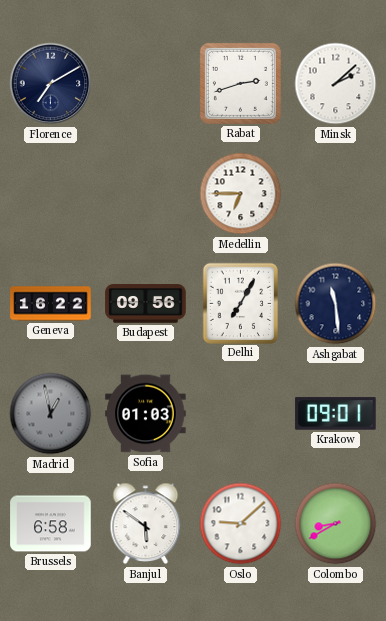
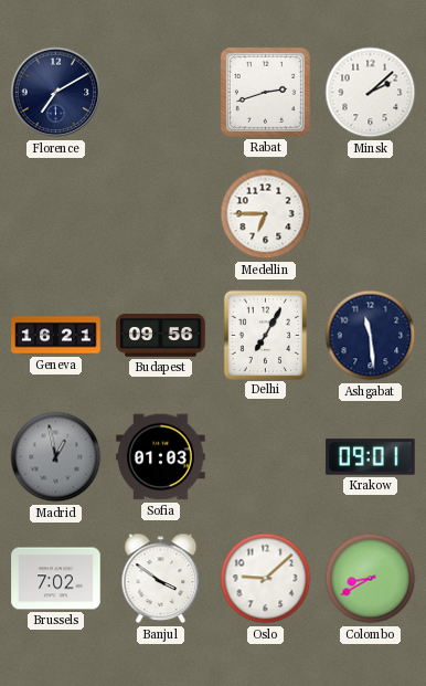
Geneva: 16:22 -> 16:21 (56, 336)
Brussels: 6:58 -> 7:02 (56, 579)
Banjul: 5:51 -> 3:51 (161, 579)
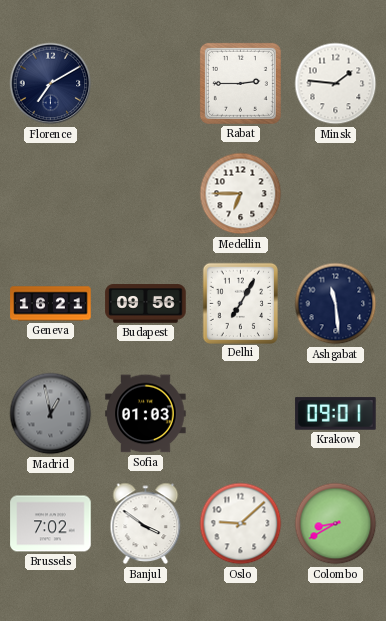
Rabat: 2:42 -> 2:45 (240, 83)
Minsk: 2:08 -> 1:46 (336, 84)
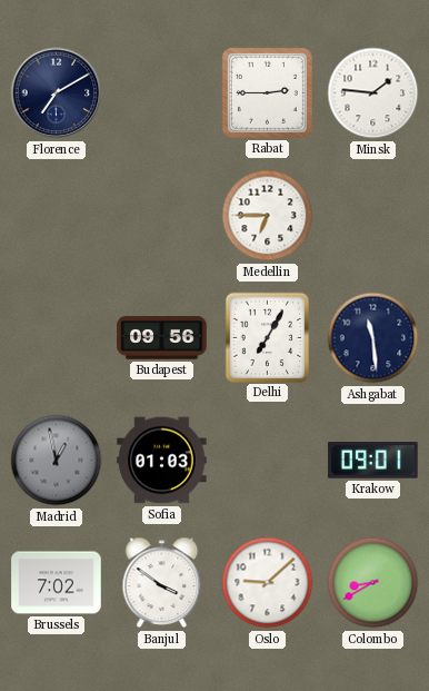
Geneva: 16:21 -> none (51, 304)
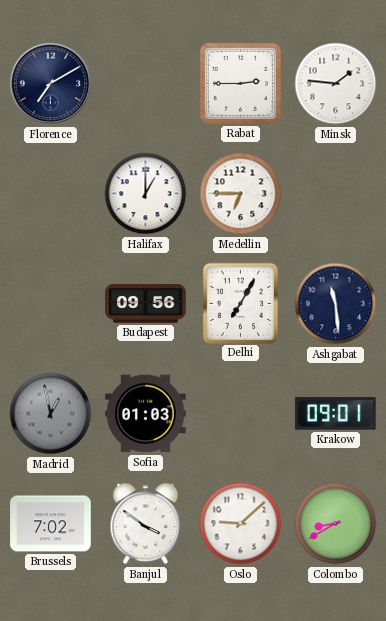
Halifax: none -> 1:00 (146, 194)
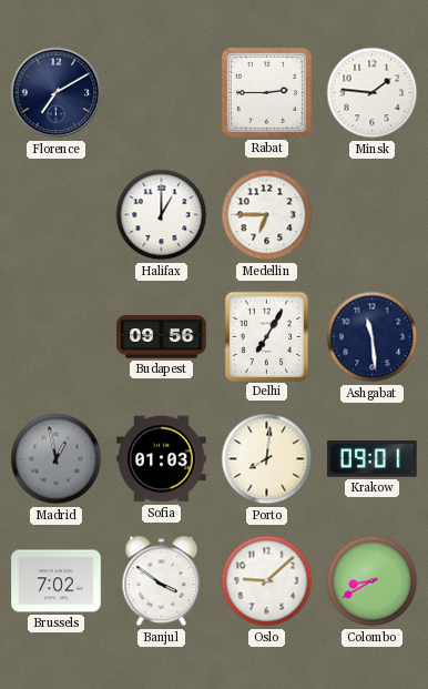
Porto: none -> 8:01 (267, 459)
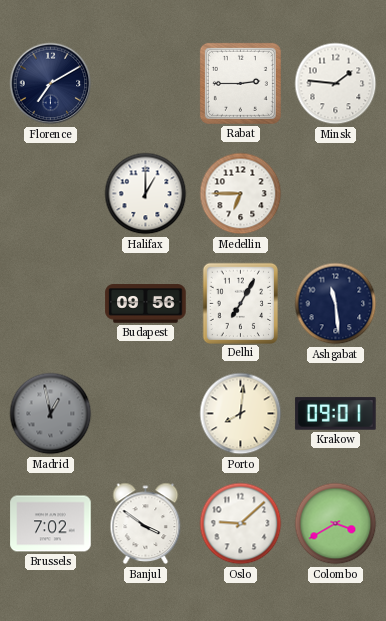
Sofia: 01:03 -> none (162, 459)
Colombo: 8:40 -> 3:40 (336, 524)
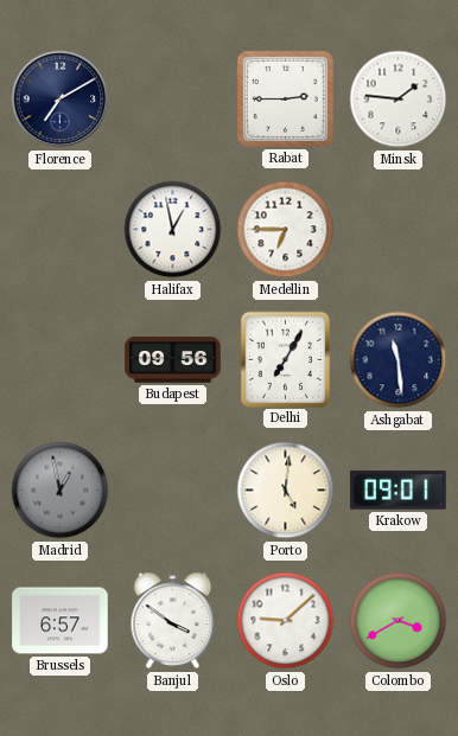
Halifax: 1:00 -> 12:58 (173, 230)
Porto: 8:01 -> 5:01 (286, 491)
Brussels: 7:02 -> 6:57 (61, 621)
